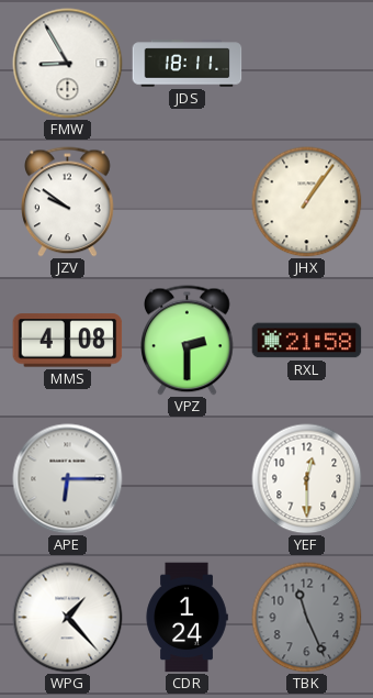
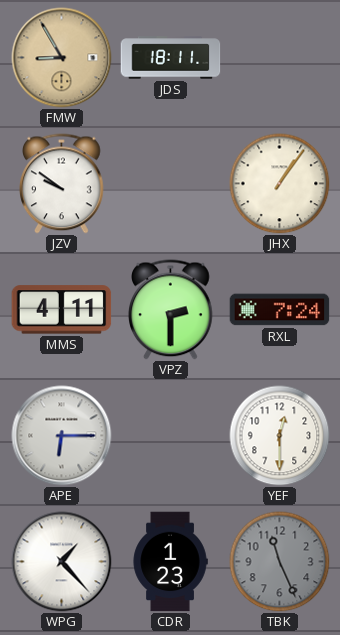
FMW dial: white -> champagne (62, 58)
MMS: 4:08 -> 4:11 (62, 310)
RXL: 21:58 -> 7:24 (280, 310)
CDR: 1:24 -> 1:23 (170, 562)
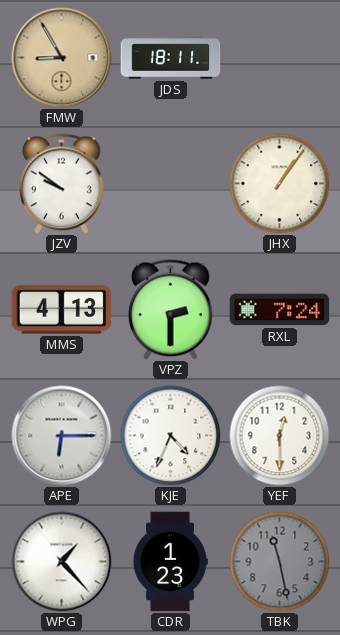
MMS: 4:11 -> 4:13 (62, 310)
KJE: none -> 4:34 (171, 436)
TBK: 11:26 -> 11:28 (280, 562)
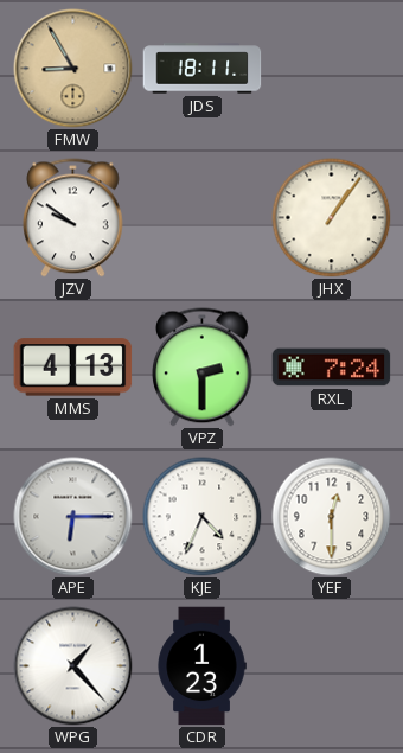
TBK: 11:28 -> none (280, 562)
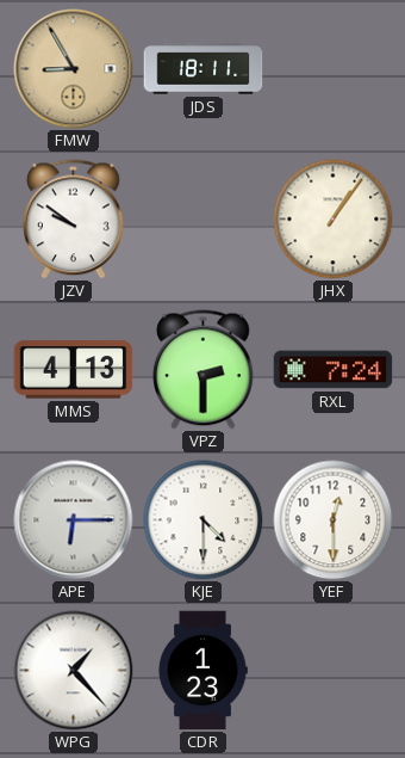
KJE: 4:34 -> 4:30 (204, 520)
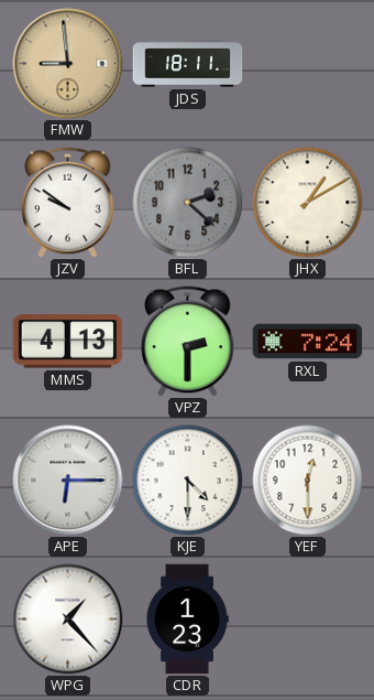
FMW: 8:55 -> 8:59 (68, 64)
BFL: none -> 2:22 (188, 203)
JHX: 1:06 -> 1:10 (308, 203)
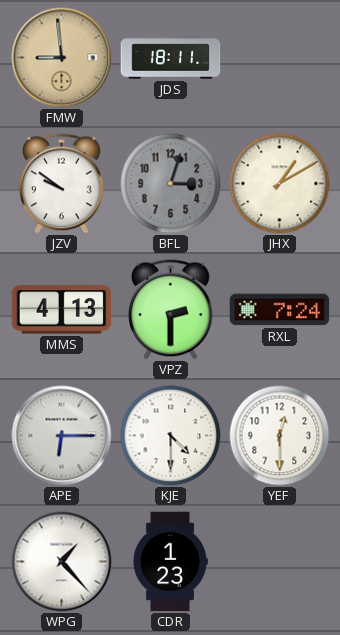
BFL: 2:22 -> 3:03 (171, 184)
